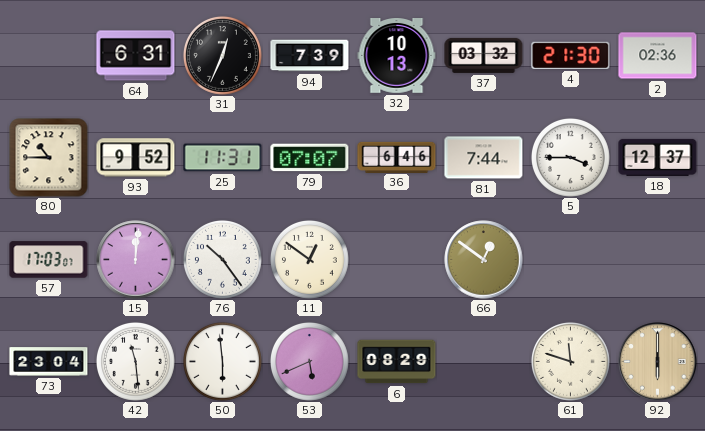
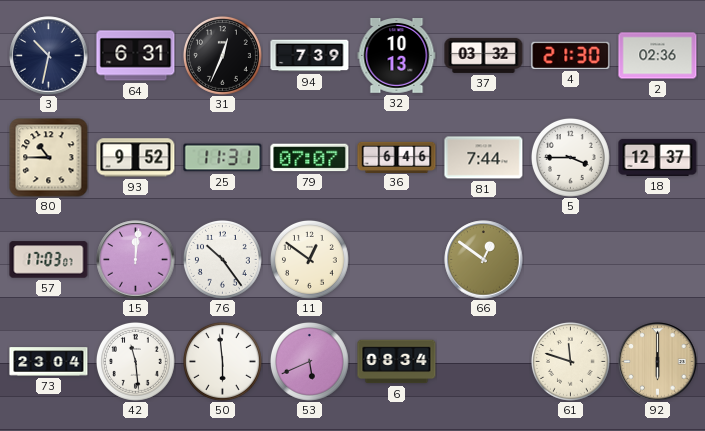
3: none -> 10:32 (49, 56)
6: 08:29 -> 08:34 (397, 362)
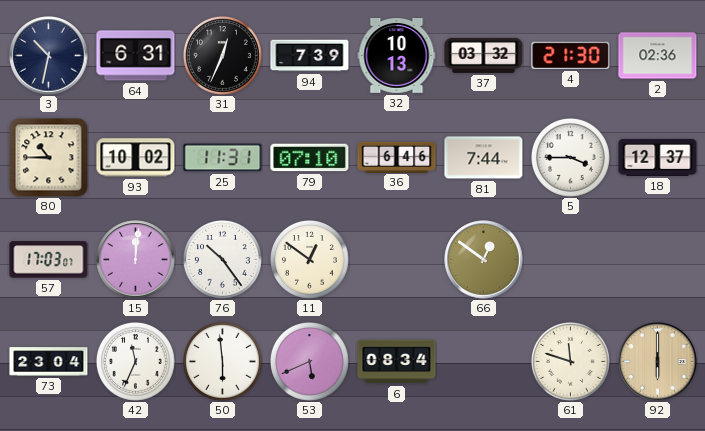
93: 9:52 -> 10:02 (136, 158)
79: 07:07 -> 07:10 (310, 158)
42: 11:29 -> 11:34 (136, 362)
